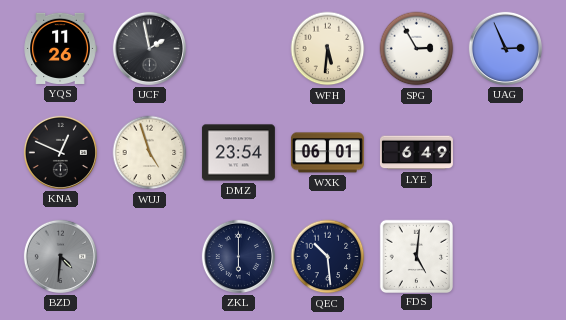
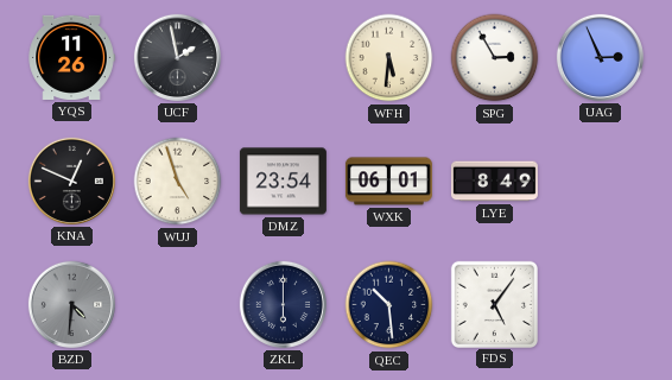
LYE: 6:49 -> 8:49 (494, 182)
FDS: 5:01 -> 5:06 (494, 304)
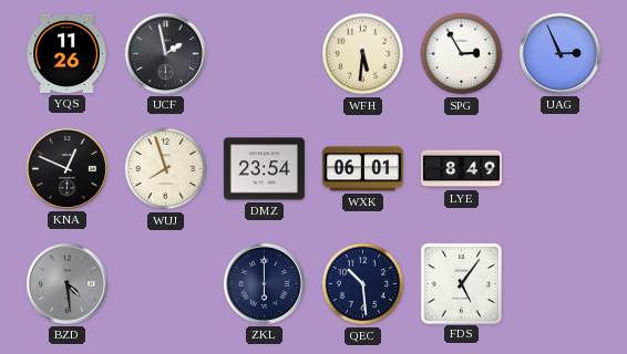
WUJ: 4:57 -> 7:57 (166, 169)
BZD: 4:31 -> 4:29 (66, 283)
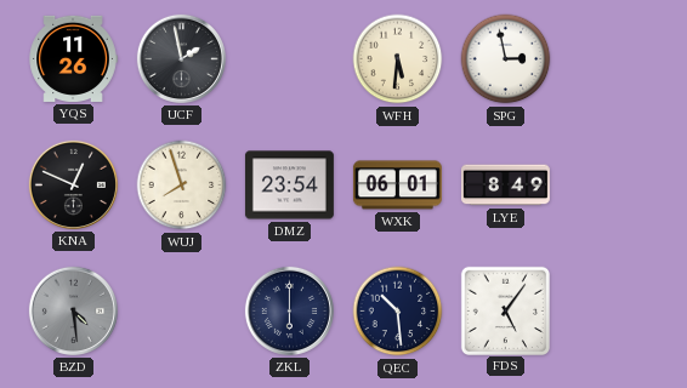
SPG: 2:55 -> 2:58 (506, 59)
UAG: 2:56 -> none (559, 53)
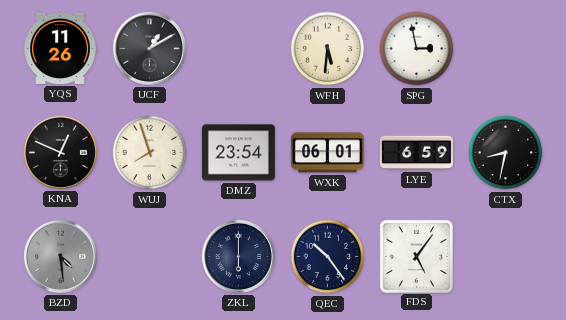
UCF: 1:58 -> 1:10 (149, 48)
LYE: 8:49 -> 6:59 (416, 153)
CTX: none -> 8:32 (506, 153)
QEC: 10:29 -> 10:24 (328, 257)
